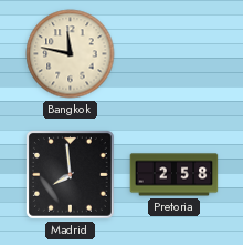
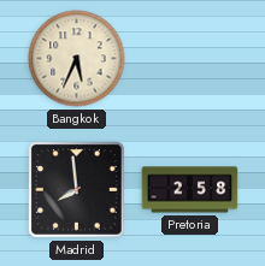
Bangkok: 11:47 -> 5:34 (77, 59)
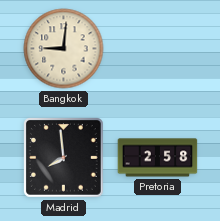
Bangkok: 5:34 -> 9:01 (64, 49)
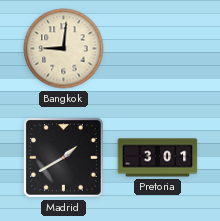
Madrid: 7:59 -> 1:40 (64, 158)
Pretoria: 2:58 -> 3:01 (158, 158)
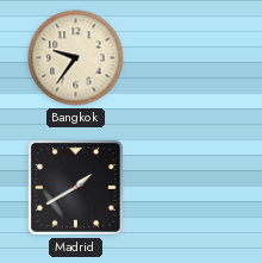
Bangkok: 9:01 -> 9:36 (76, 58)
Pretoria: 3:01 -> none (158, 158)
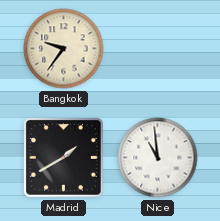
Nice: none -> 10:59 (158, 158)
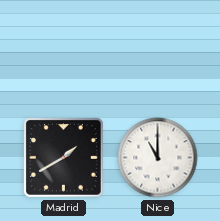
Bangkok: 9:36 -> none (64, 49)
Nice: 10:59 -> 11:00 (158, 158)
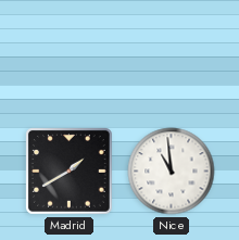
Nice: 11:00 -> 10:59 (172, 172)
